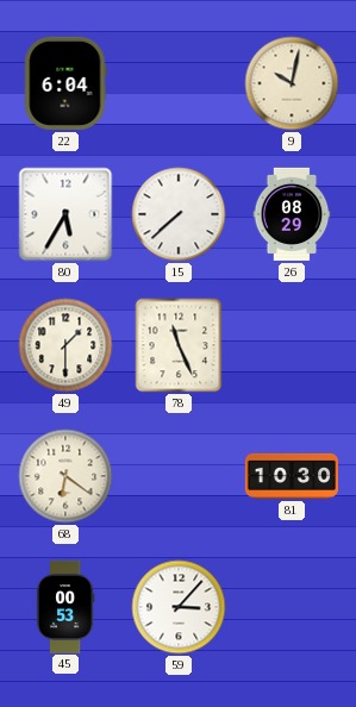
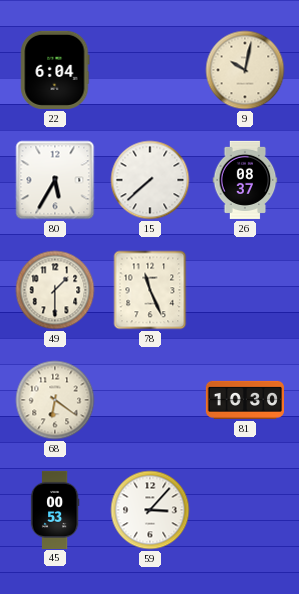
26: 08:29 -> 08:37 (245, 180)
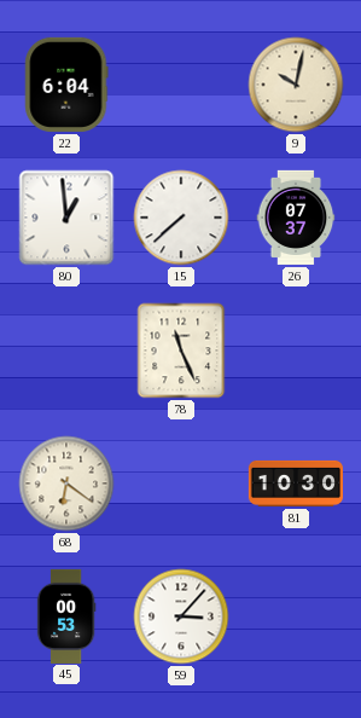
80: 5:35 -> 12:59 (66, 218)
26: 08:37 -> 07:37 (296, 218)
49: 1:30 -> none (55, 290)
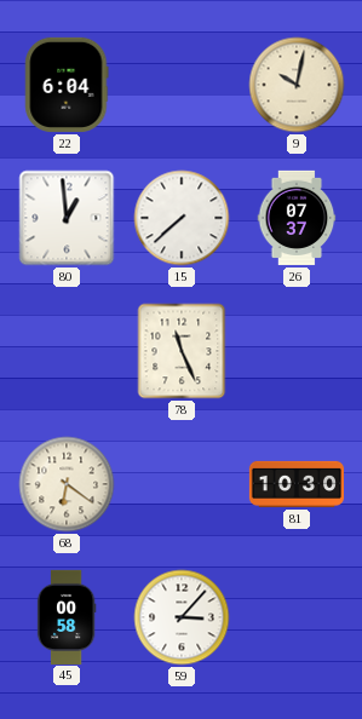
45: 00:53 -> 00:58 (67, 616)
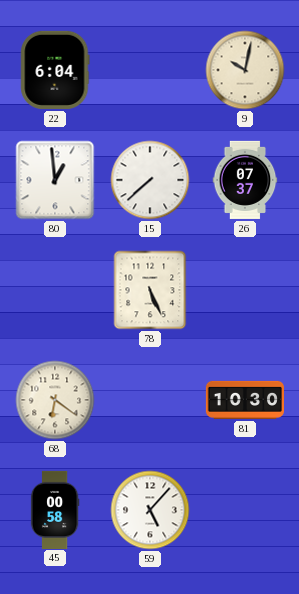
78: 11:26 -> 5:26 (150, 290)
59: 3:07 -> 5:07 (150, 510)
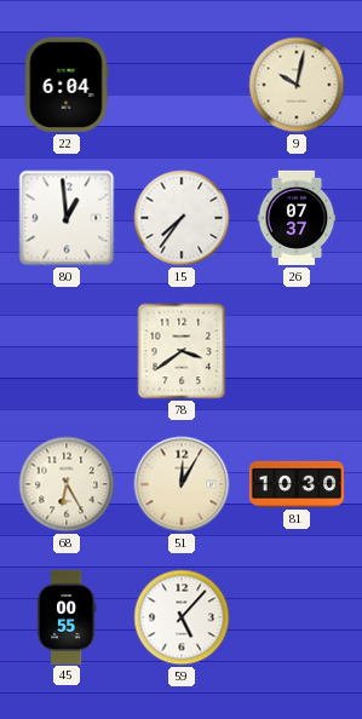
15: 7:38 -> 7:36 (182, 218)
78: 5:26 -> 3:39 (182, 351)
68: 6:21 -> 6:25 (67, 484)
51: none -> 12:05 (182, 484)
45: 00:58 -> 00:55 (67, 616)
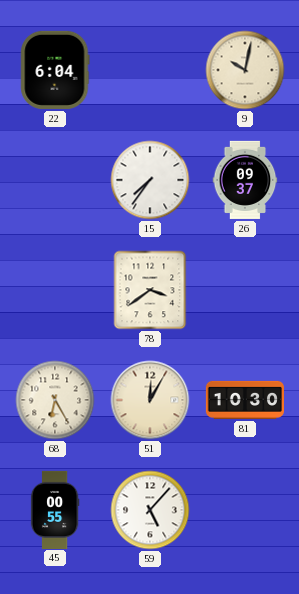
80: 12:59 -> none (67, 218)
26: 07:37 -> 09:37 (245, 180)
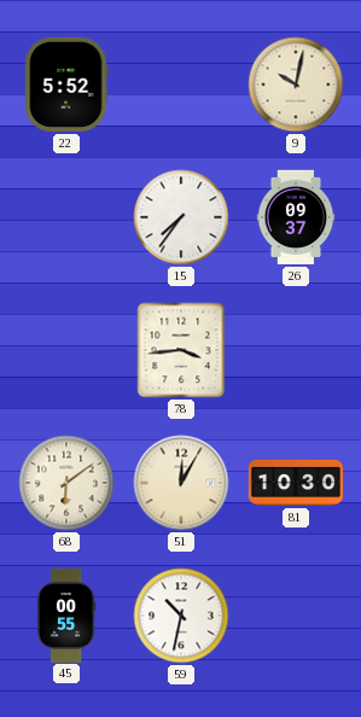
22: 6:04 -> 5:52 (66, 84)
78: 3:39 -> 3:44 (181, 350)
68: 6:25 -> 6:09 (66, 483)
59: 5:07 -> 10:32 (181, 616)
